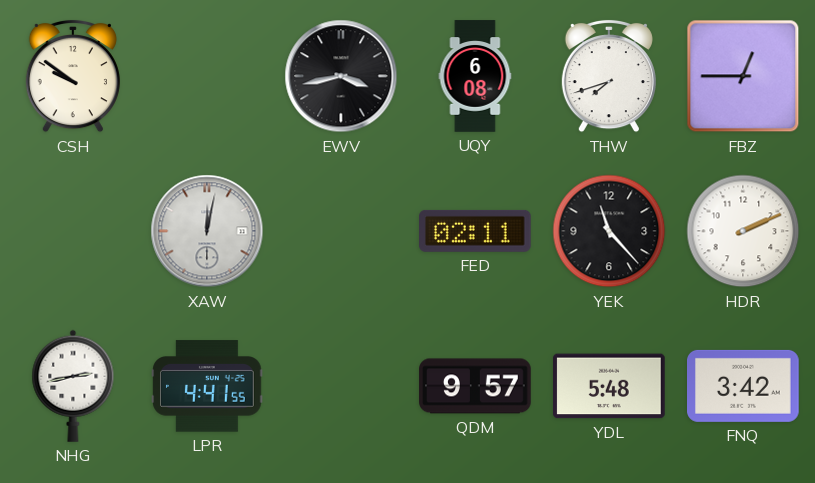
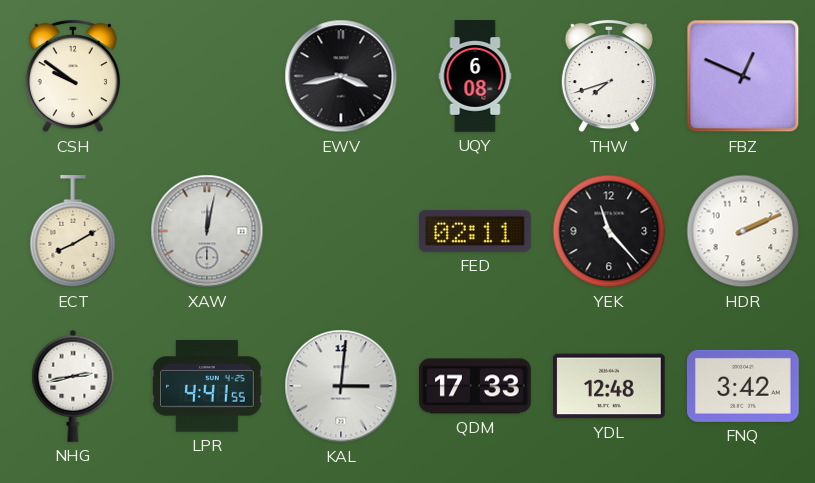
FBZ: 12:45 -> 12:49 (743, 76)
ECT: none -> 8:10 (73, 232)
KAL: none -> 3:01 (341, 386)
QDM: 9:57 -> 17:33 (475, 386)
YDL: 5:48 -> 12:48 (609, 386)
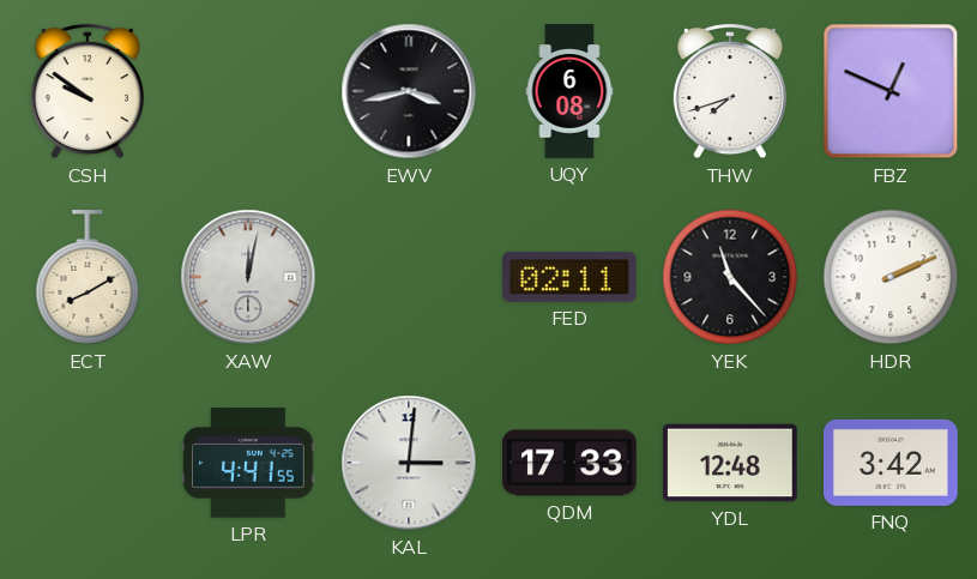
NHG: 2:43 -> none (73, 386)
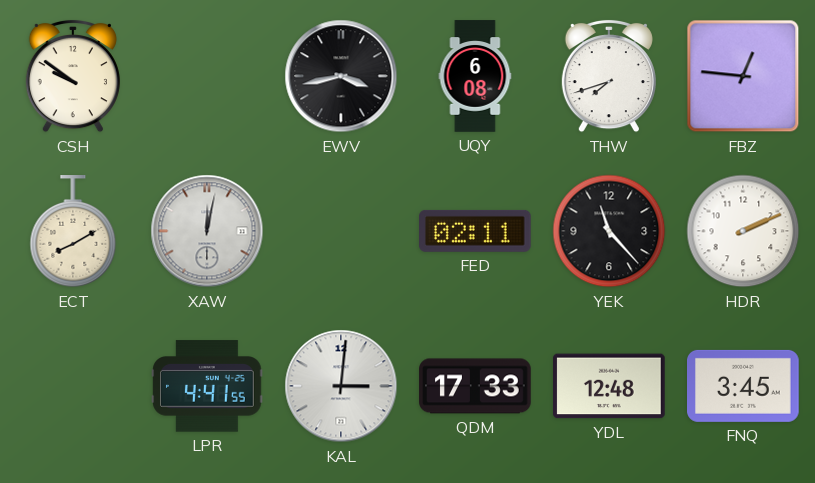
FBZ: 12:49 -> 12:46 (743, 76)
FNQ: 3:42 -> 3:45 (744, 386)
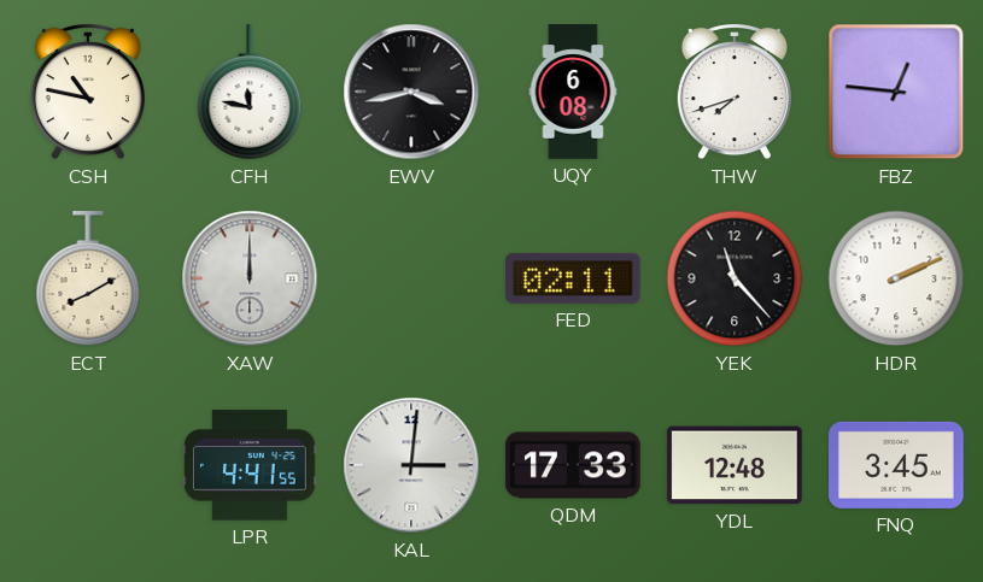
CSH: 9:51 -> 10:47 (88, 92)
CFH: none -> 11:47 (250, 93)
XAW: 12:02 -> 12:00 (250, 278)
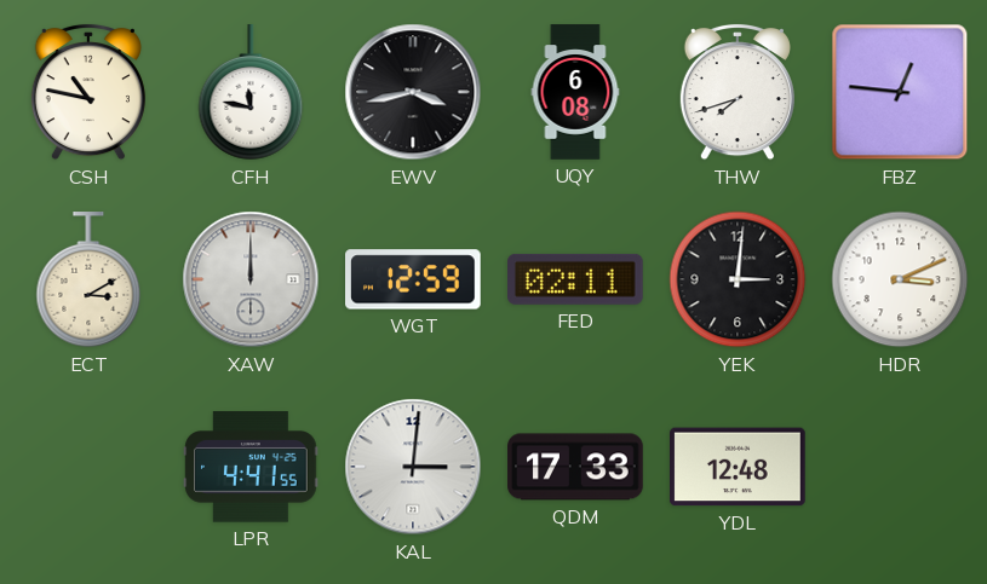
ECT: 8:10 -> 3:10 (88, 281)
WGT: none -> 12:59 (414, 279)
YEK: 11:23 -> 3:01 (738, 279)
HDR: 2:11 -> 3:11 (900, 279)
FNQ: 3:45 -> none (897, 465)
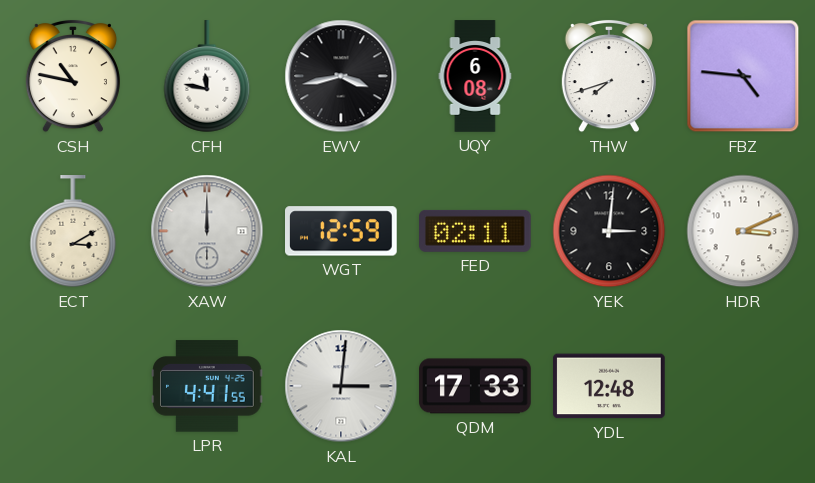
FBZ: 12:46 -> 4:46 (743, 76)
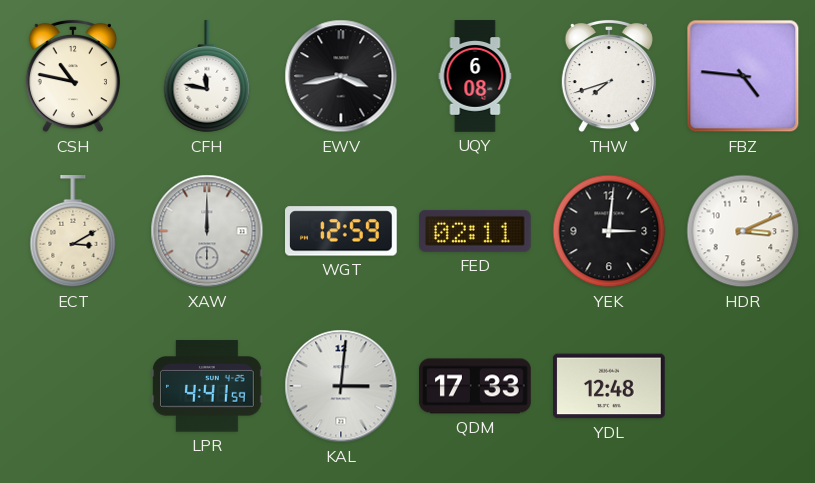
LPR: 4:41:55 -> 4:41:59 (207, 386)
